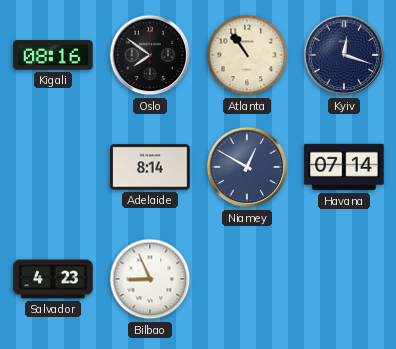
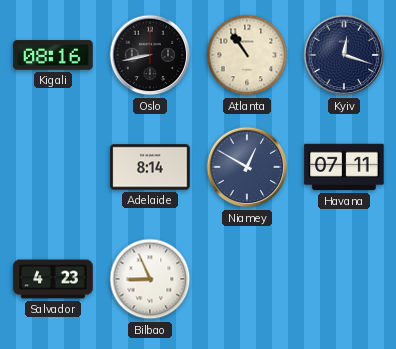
Oslo: 7:51 -> 8:43 (150, 55)
Havana: 07:14 -> 07:11 (344, 167)
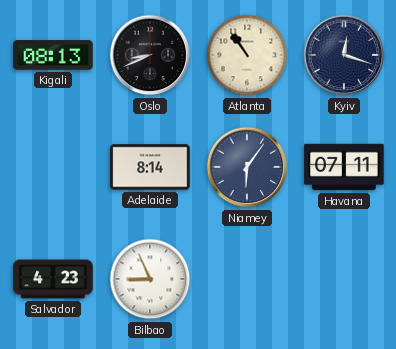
Kigali: 08:16 -> 08:13 (53, 55)
Oslo: 8:43 -> 8:41 (150, 55)
Niamey: 12:50 -> 6:06 (247, 167)
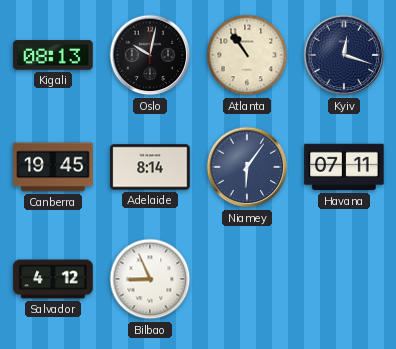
Oslo: 8:41 -> 10:02 (150, 55)
Canberra: none -> 19:45 (53, 167)
Salvador: 4:23 -> 4:12 (53, 279)
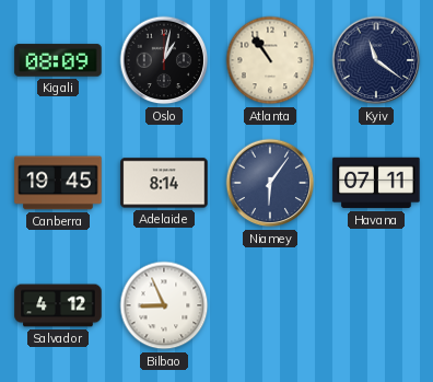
Kigali: 08:13 -> 08:09 (58, 60)
Oslo: 10:02 -> 1:02 (164, 60)
Kyiv: 12:18 -> 11:21 (376, 60)
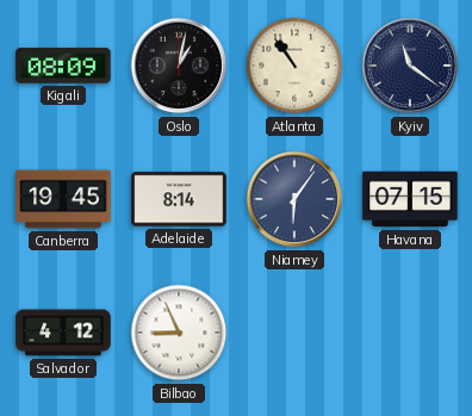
Havana: 07:11 -> 07:15 (410, 199)
